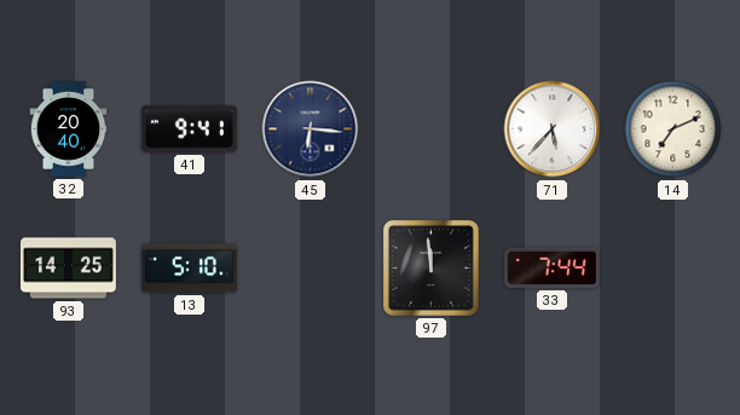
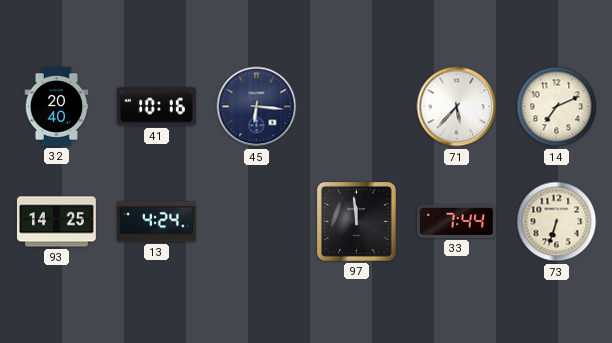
41: 9:41 -> 10:16 (156, 107)
13: 5:10 -> 4:24 (157, 222)
73: none -> 6:33 (557, 222)
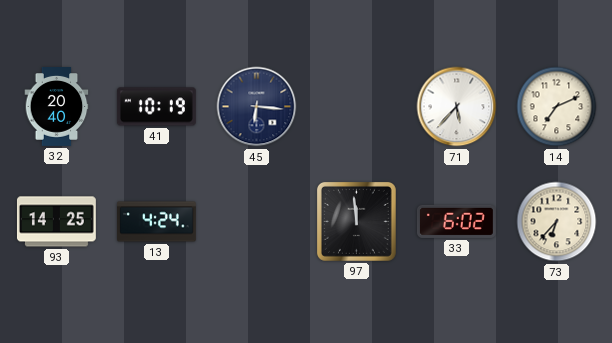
41: 10:16 -> 10:19 (156, 107)
33: 7:44 -> 6:02 (456, 221)
73: 6:33 -> 6:37 (557, 222)
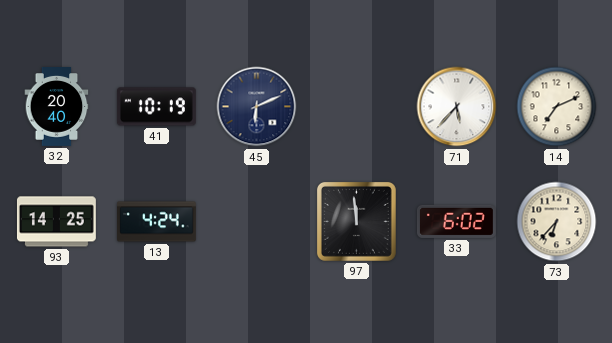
45: 6:16 -> 6:11 (257, 107)
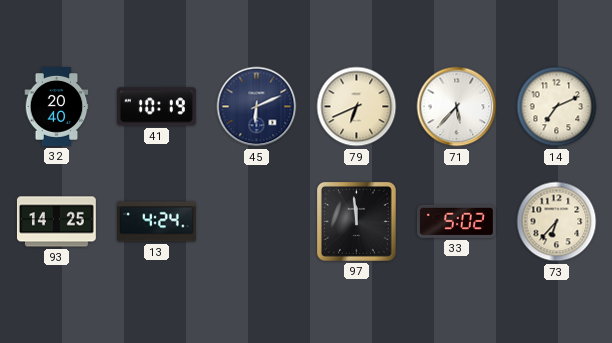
79: none -> 6:41 (357, 107)
33: 6:02 -> 5:02 (456, 221)
